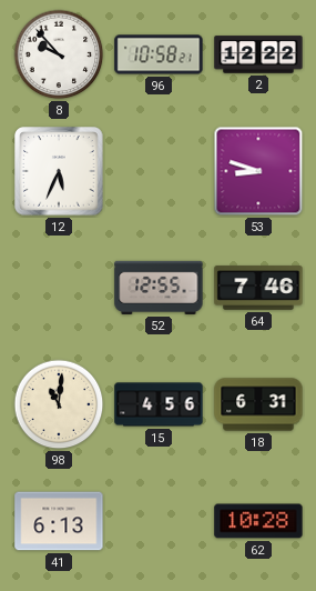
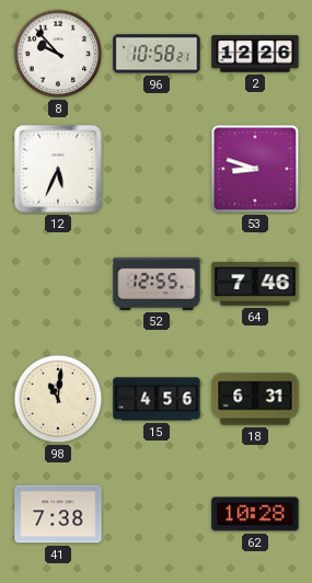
2: 12:22 -> 12:26 (255, 54)
41: 6:13 -> 7:38 (58, 514)
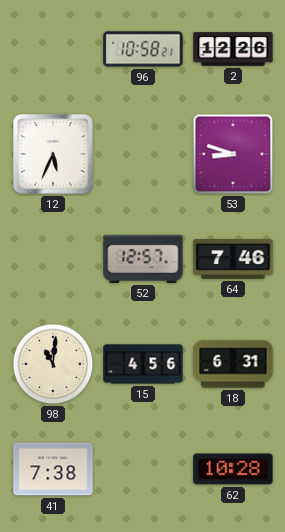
8: 9:53 -> none (58, 54)
52: 12:55 -> 12:57 (143, 259)
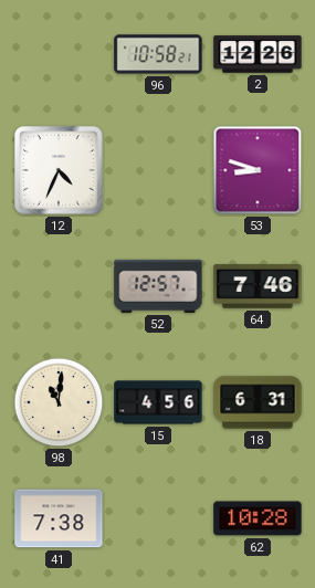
12: 5:34 -> 4:34 (59, 170)
